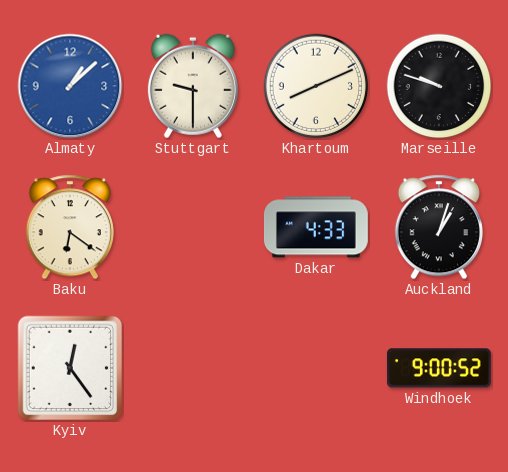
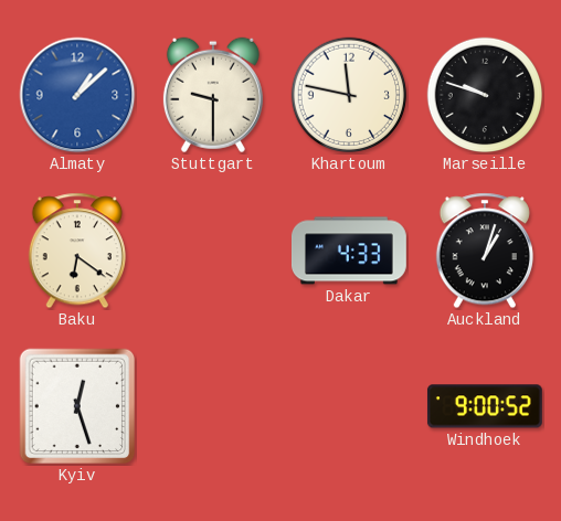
Khartoum: 8:11 -> 11:47 (349, 95)
Kyiv: 12:24 -> 12:27 (77, 406)
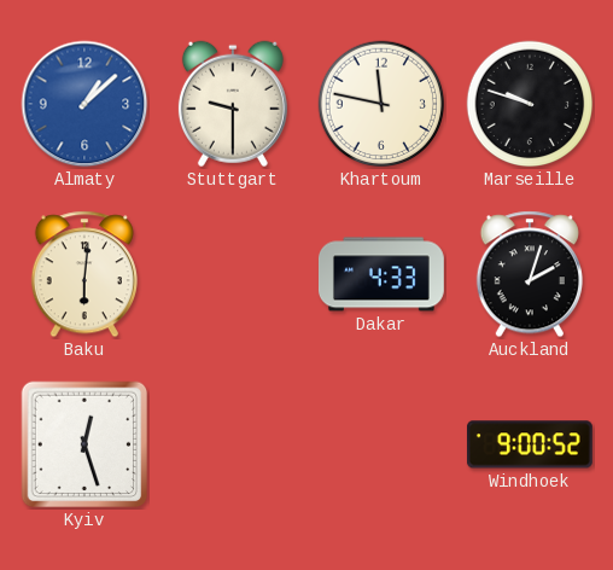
Baku: 6:21 -> 6:01 (84, 274)
Auckland: 1:03 -> 2:03 (530, 274)
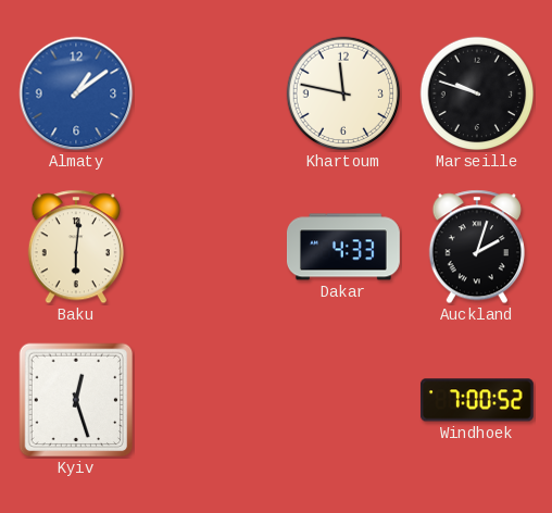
Almaty: 1:08 -> 1:09 (76, 93)
Stuttgart: 9:30 -> none (233, 104)
Windhoek: 9:00 -> 7:00 (477, 400)
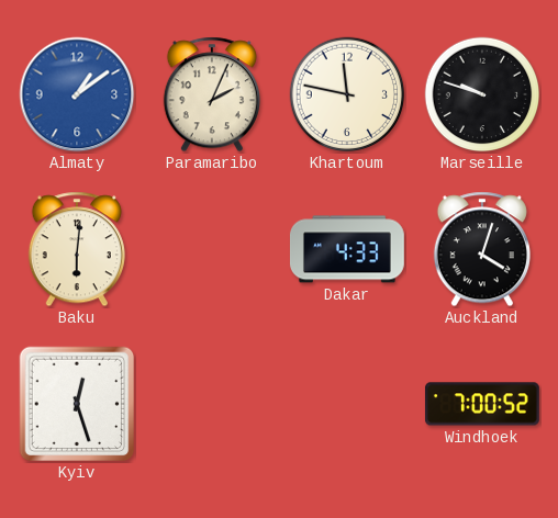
Paramaribo: none -> 2:04 (212, 94)
Auckland: 2:03 -> 4:03 (482, 249)
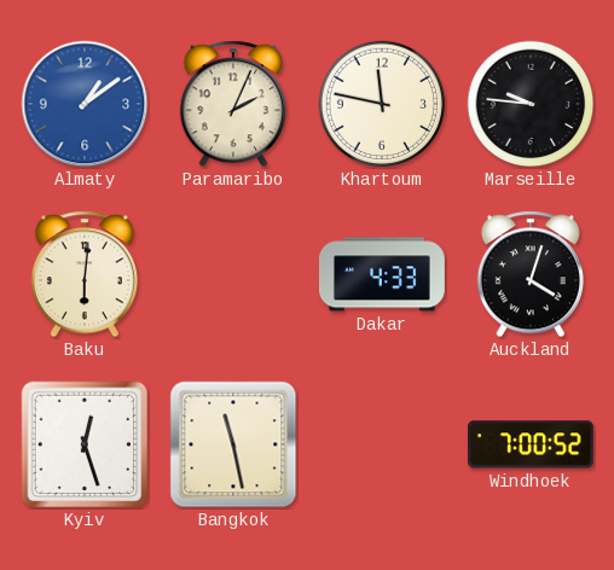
Marseille: 9:48 -> 9:46 (531, 104)
Bangkok: none -> 11:28 (233, 444)
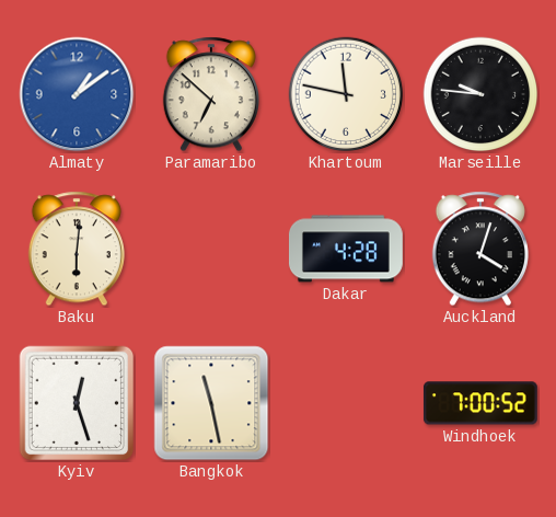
Paramaribo: 2:04 -> 6:52 (211, 94)
Dakar: 4:33 -> 4:28 (346, 249)
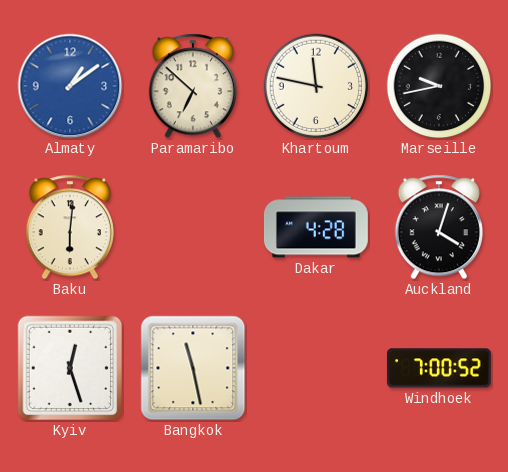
Marseille: 9:46 -> 9:43 (439, 86)
